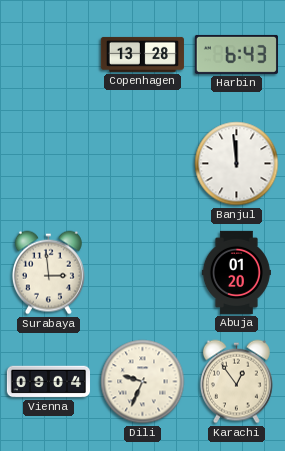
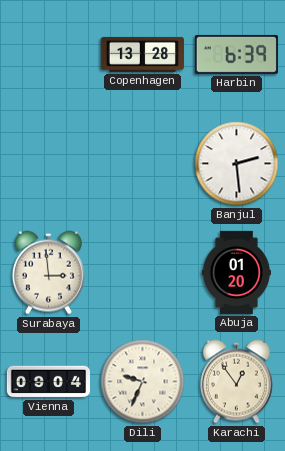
Harbin: 6:43 -> 6:39 (236, 54)
Banjul: 11:59 -> 2:29 (237, 164)
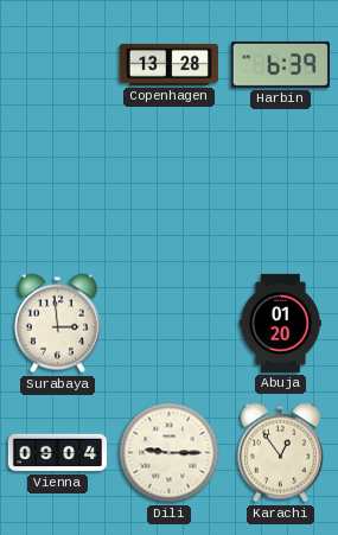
Banjul: 2:29 -> none (237, 164)
Dili: 9:34 -> 9:15 (170, 453)
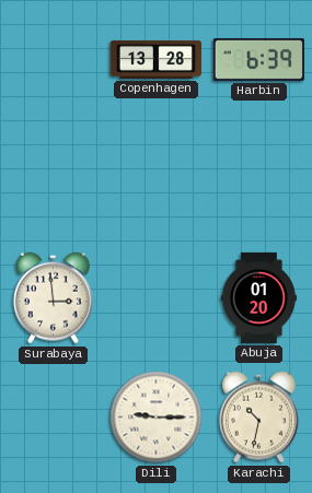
Vienna: 09:04 -> none (57, 453)
Karachi: 12:54 -> 10:32 (258, 418)
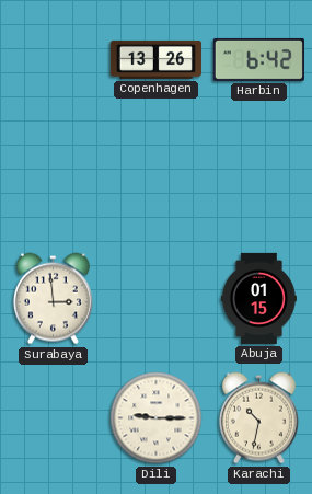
Copenhagen: 13:28 -> 13:26 (155, 59)
Harbin: 6:39 -> 6:42 (258, 59)
Abuja: 01:20 -> 01:15 (258, 298)
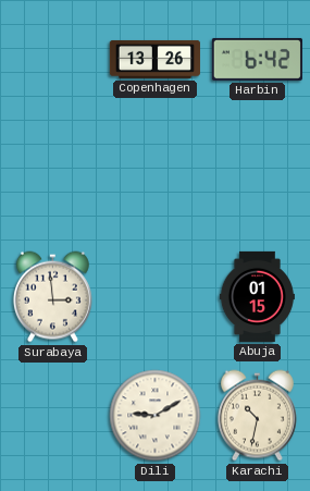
Dili: 9:15 -> 9:10 (156, 416)
